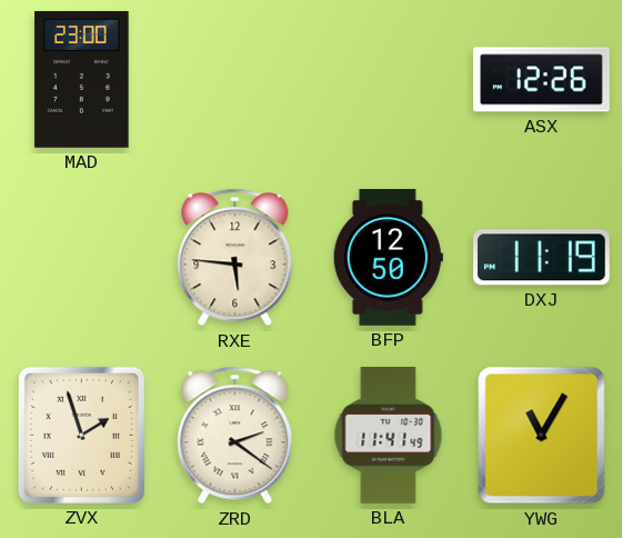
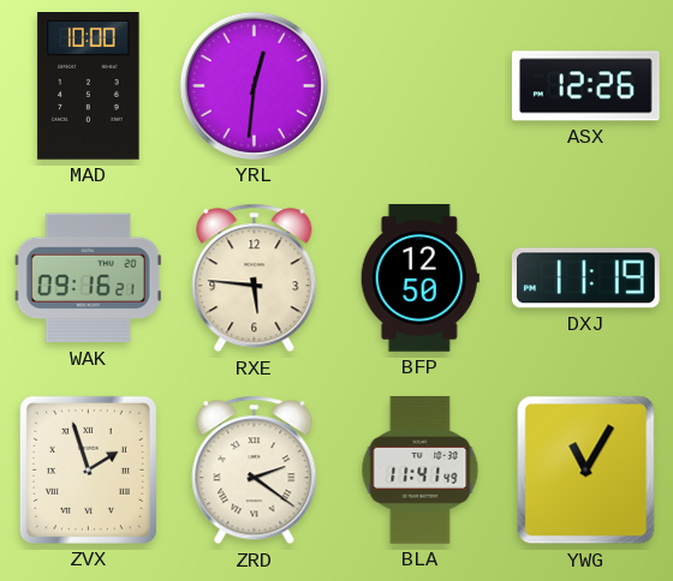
MAD: 23:00 -> 10:00 (89, 86)
YRL: none -> 12:31 (254, 85)
WAK: none -> 09:16 (88, 278)
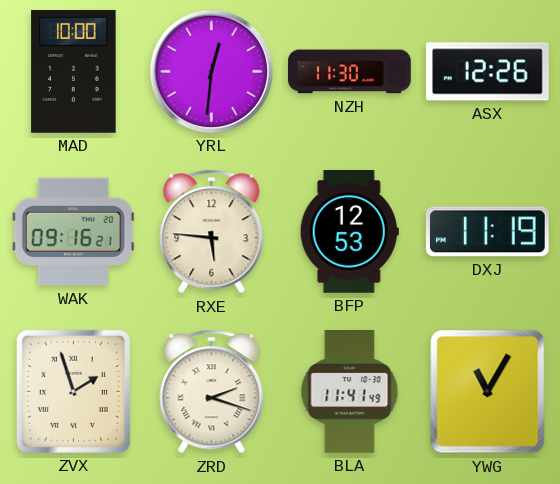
NZH: none -> 11:30 (350, 72)
BFP: 12:50 -> 12:53 (349, 232)
ZRD: 2:21 -> 2:18 (212, 392)
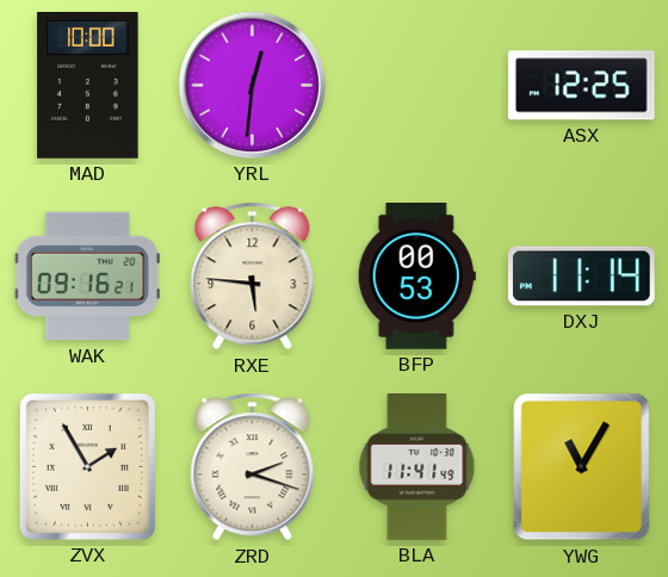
NZH: 11:30 -> none (350, 72)
ASX: 12:26 -> 12:25 (581, 86)
BFP: 12:53 -> 00:53 (416, 277)
DXJ: 11:19 -> 11:14 (581, 277)
ZVX: 1:57 -> 1:55 (87, 466)
